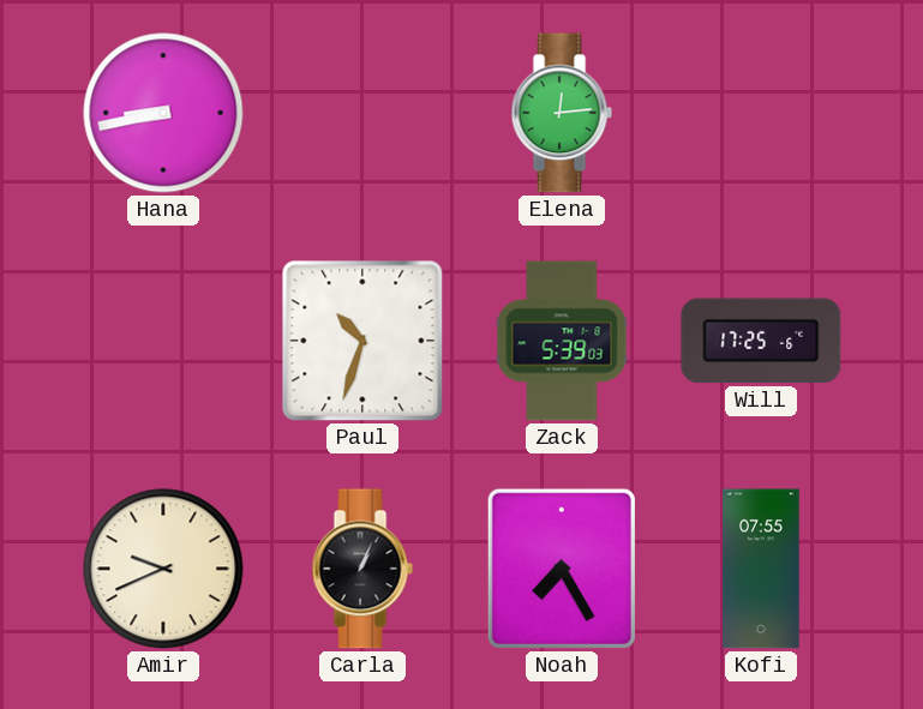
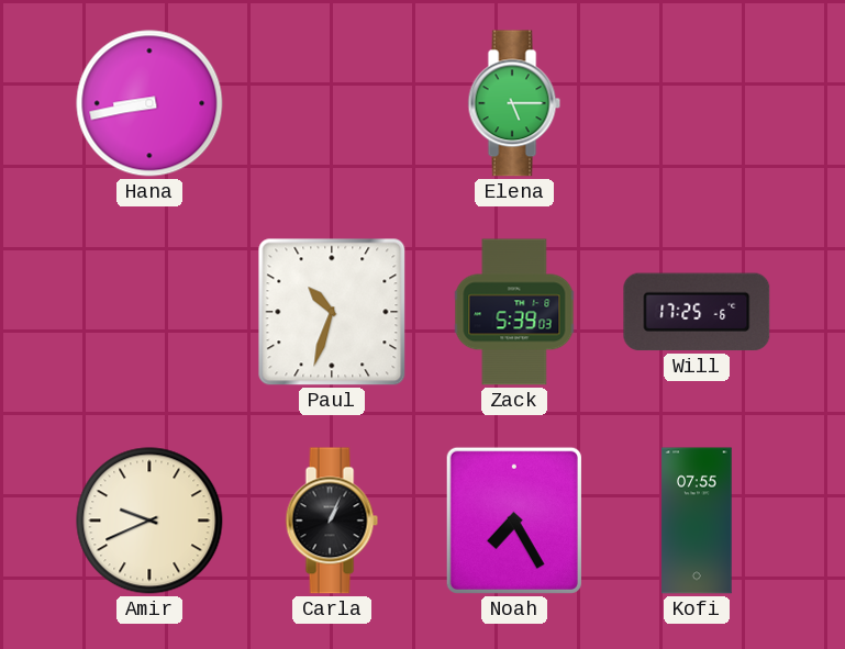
Elena: 12:14 -> 5:15 (514, 103)
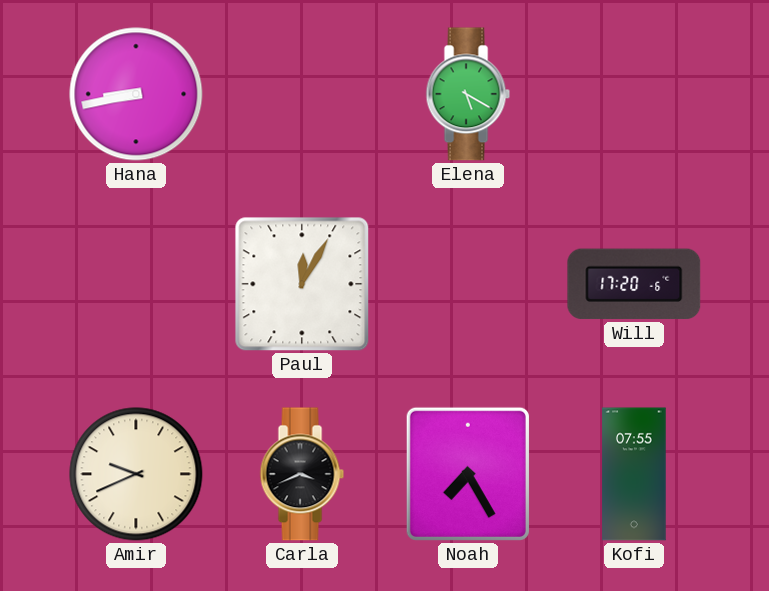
Elena: 5:15 -> 5:20 (468, 94)
Paul: 10:33 -> 12:05 (302, 284)
Zack: 5:39 -> none (514, 312)
Will: 17:25 -> 17:20 (634, 284)
Carla: 1:04 -> 3:41 (302, 474)
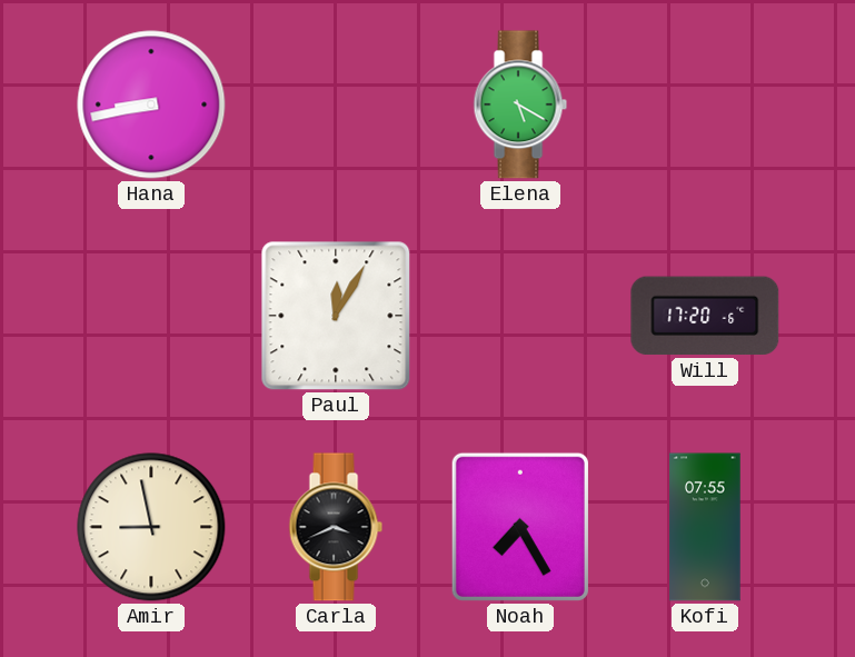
Amir: 9:41 -> 8:58 (151, 527)
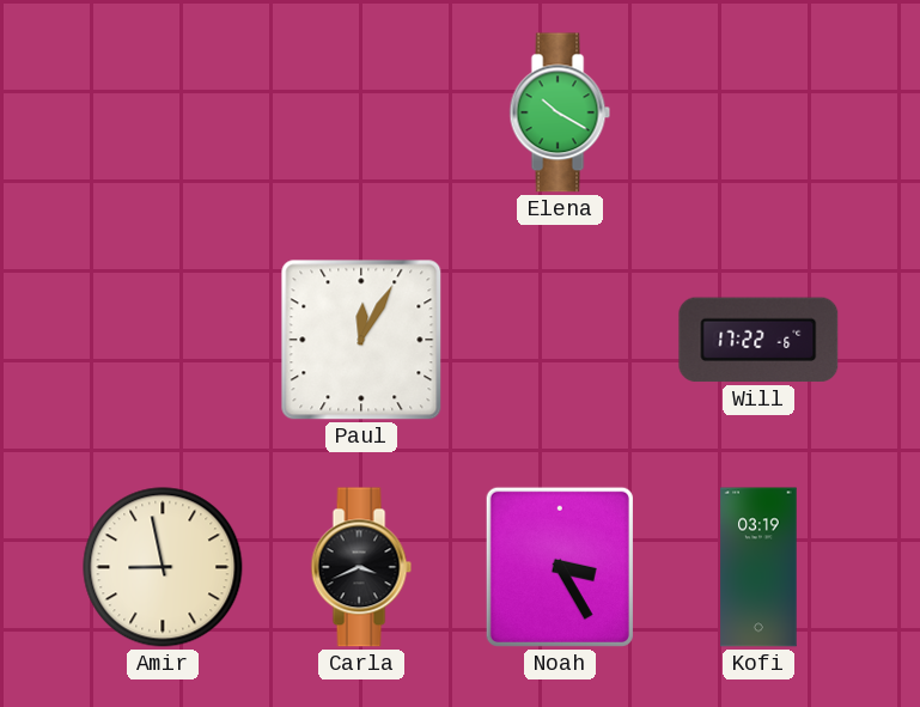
Hana: 8:43 -> none (151, 104)
Elena: 5:20 -> 10:20 (560, 112)
Will: 17:20 -> 17:22 (758, 340)
Noah: 7:25 -> 3:25 (560, 567)
Kofi: 07:55 -> 03:19 (758, 567)
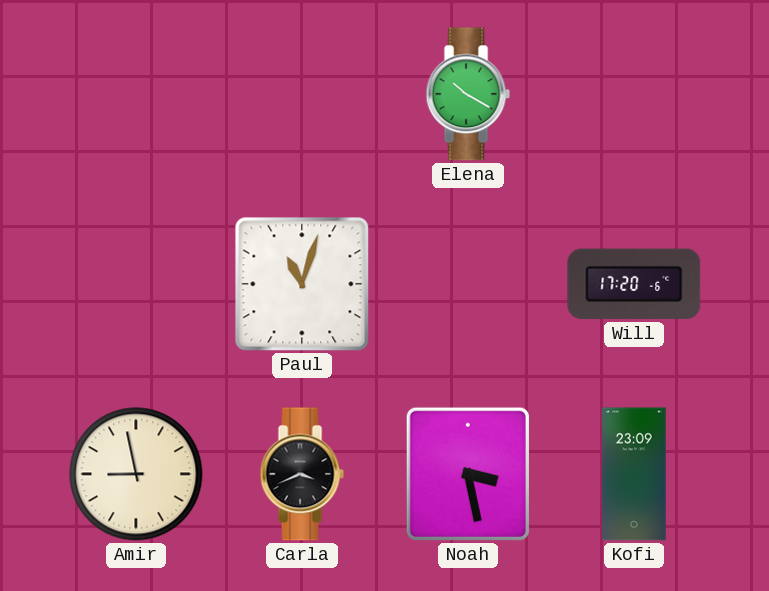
Paul: 12:05 -> 11:03 (302, 284)
Will: 17:22 -> 17:20 (634, 284)
Noah: 3:25 -> 3:28 (468, 474)
Kofi: 03:19 -> 23:09 (634, 474)
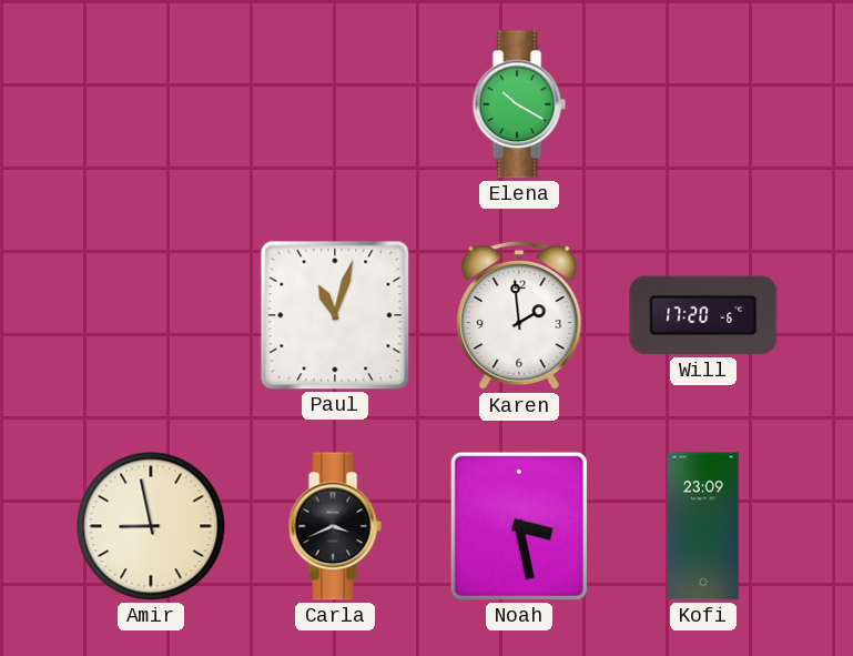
Karen: none -> 1:59 (519, 315)
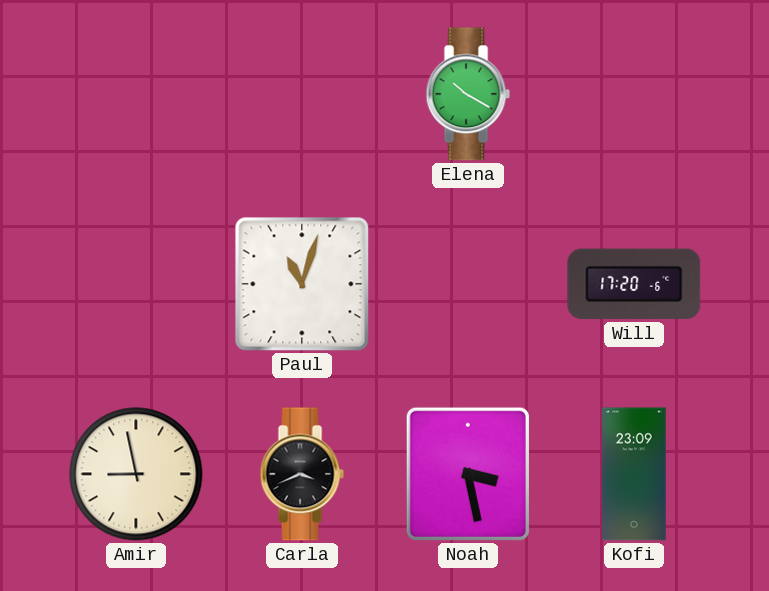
Karen: 1:59 -> none (519, 315)
